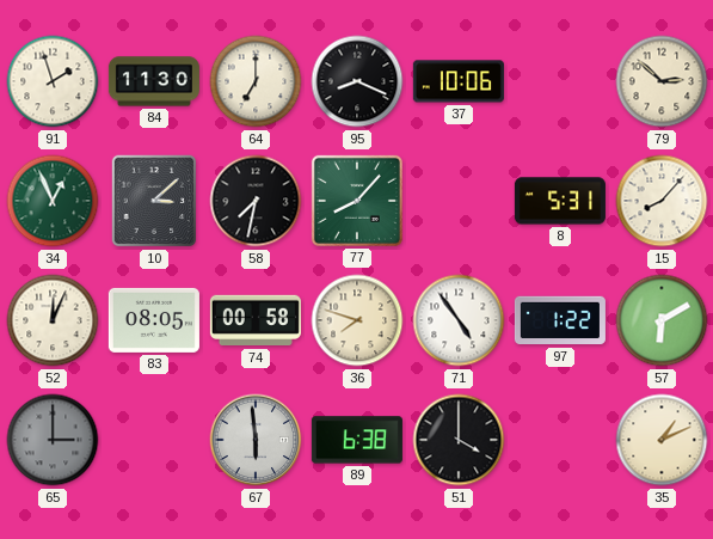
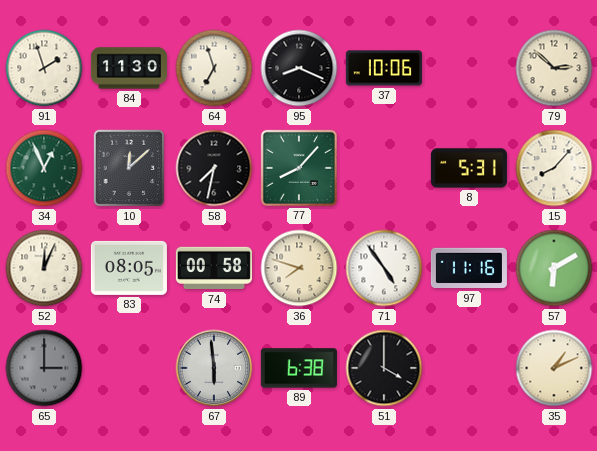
64: 7:00 -> 6:57 (214, 68)
10: 3:08 -> 12:08 (129, 168)
97: 1:22 -> 11:16 (469, 268)
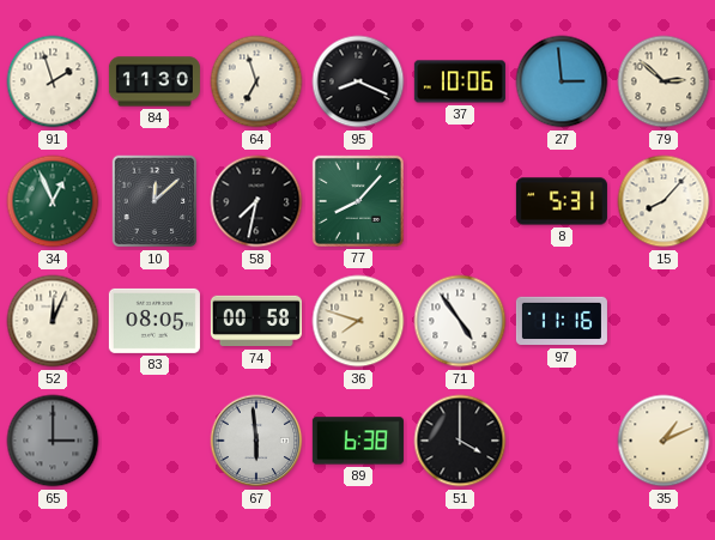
27: none -> 2:59 (562, 81)
57: 6:10 -> none (554, 268)
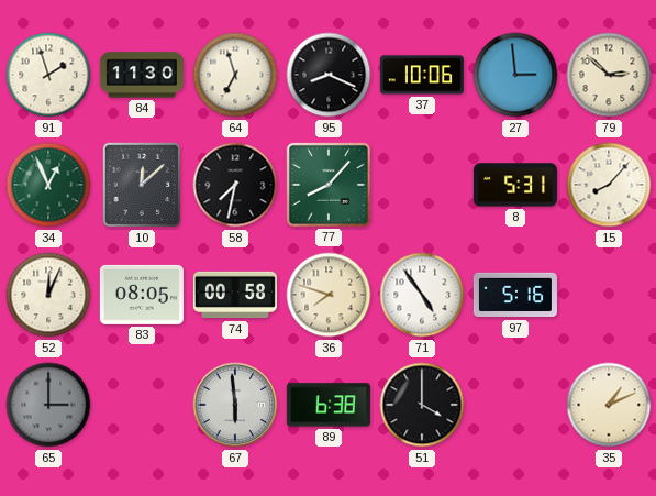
97: 11:16 -> 5:16 (515, 295)
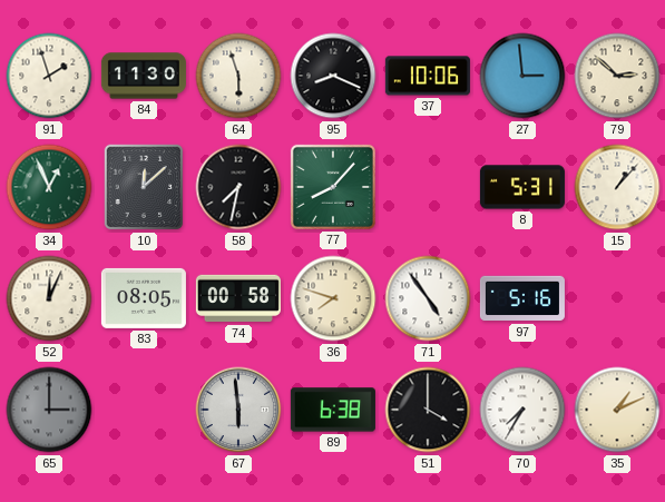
64: 6:57 -> 5:57 (238, 76)
15: 8:07 -> 1:07 (617, 187)
70: none -> 7:35 (522, 410)
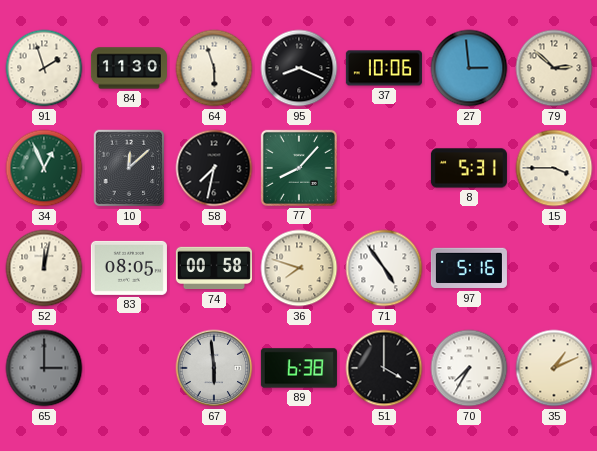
15: 1:07 -> 3:45 (554, 168)
52: 12:04 -> 12:02 (44, 268)
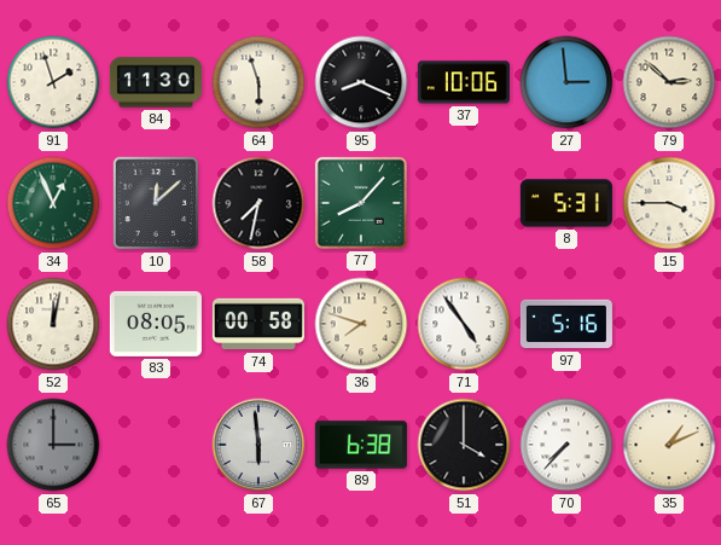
70: 7:35 -> 7:37 (566, 445)
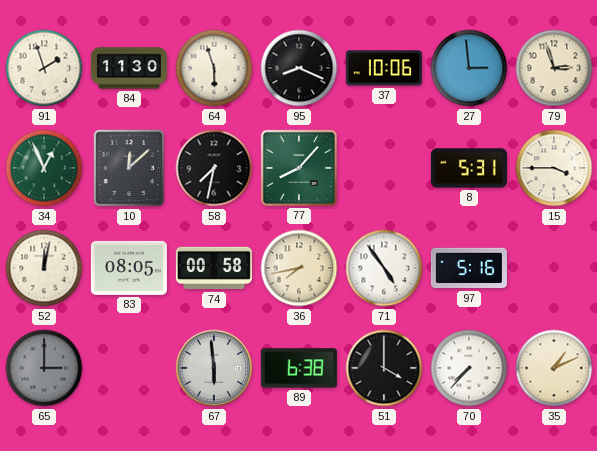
79: 2:52 -> 2:57 (554, 68)
36: 7:48 -> 7:43 (299, 268)
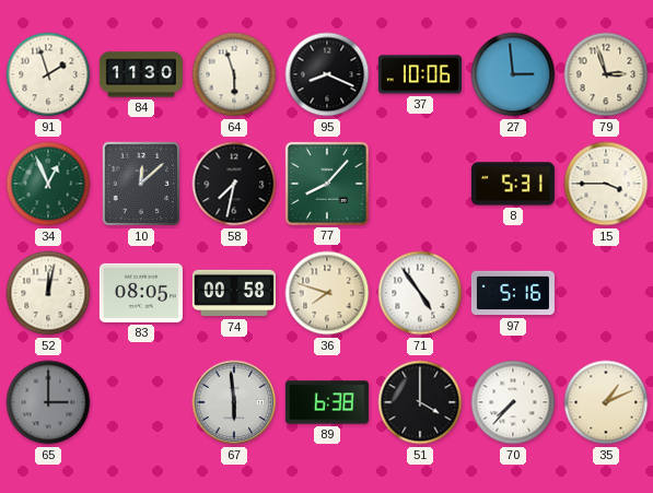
36: 7:43 -> 7:48 (327, 293)
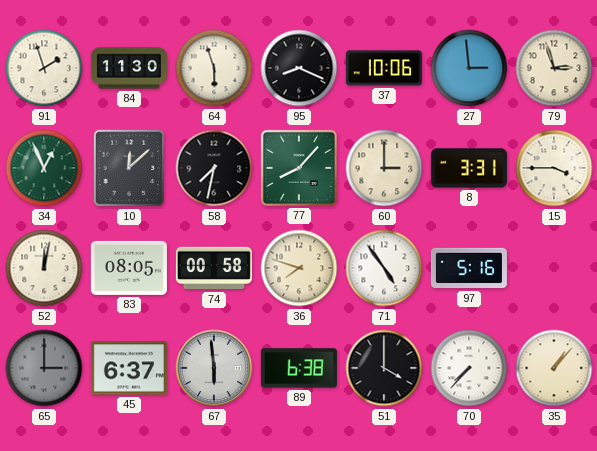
60: none -> 3:00 (384, 168)
8: 5:31 -> 3:31 (469, 168)
45: none -> 6:37 (129, 368)
35: 1:11 -> 1:07 (554, 368)
